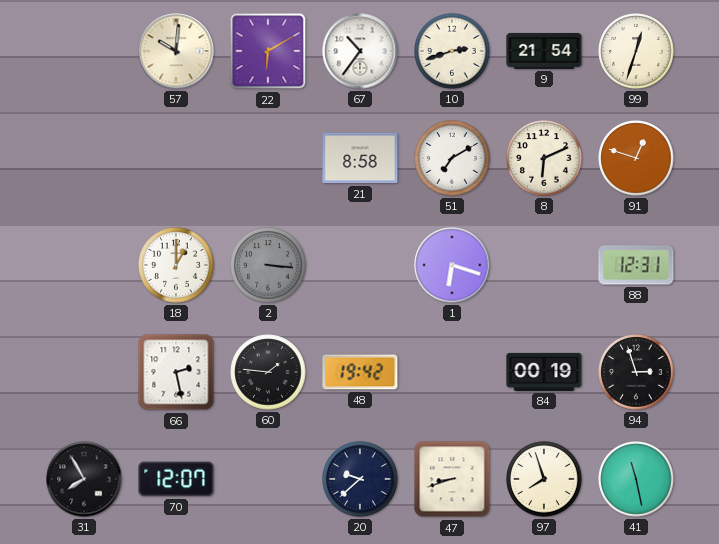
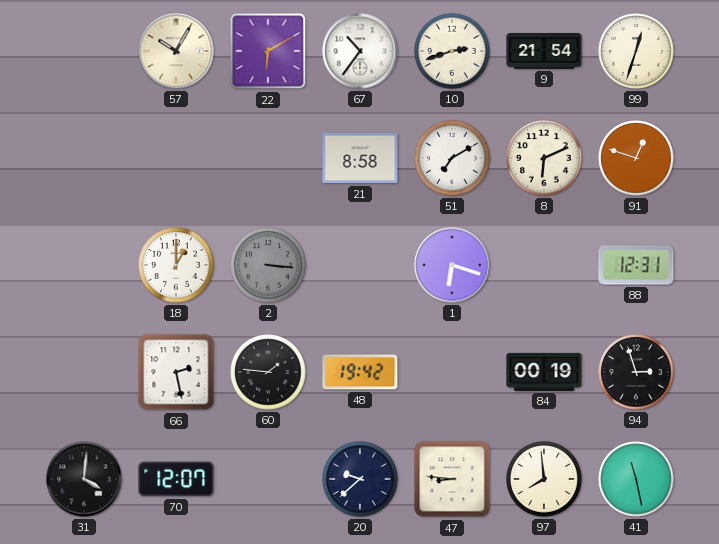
57: 10:01 -> 10:05 (176, 51)
31: 7:55 -> 4:01 (84, 479)
47: 8:42 -> 8:46 (452, 479)
97: 7:57 -> 7:59 (544, 479)
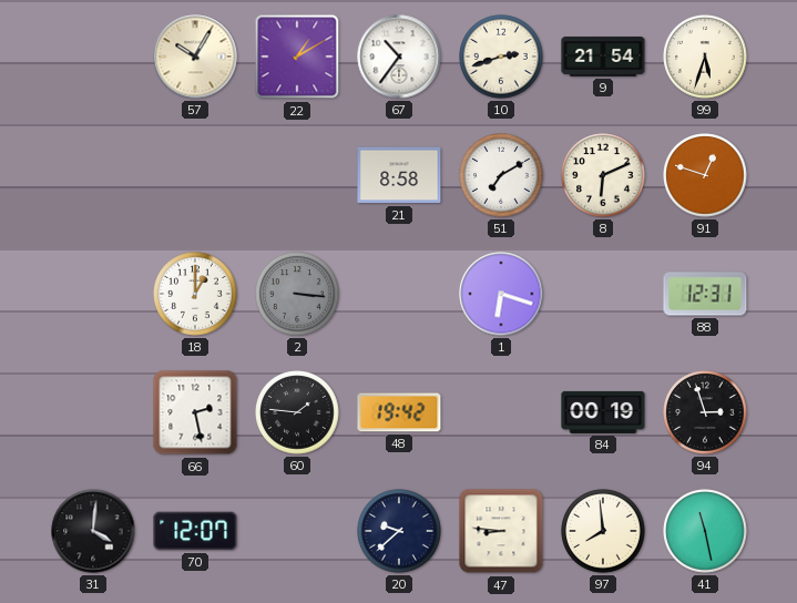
22: 6:10 -> 1:10 (297, 57)
99: 12:33 -> 5:33 (705, 57)
